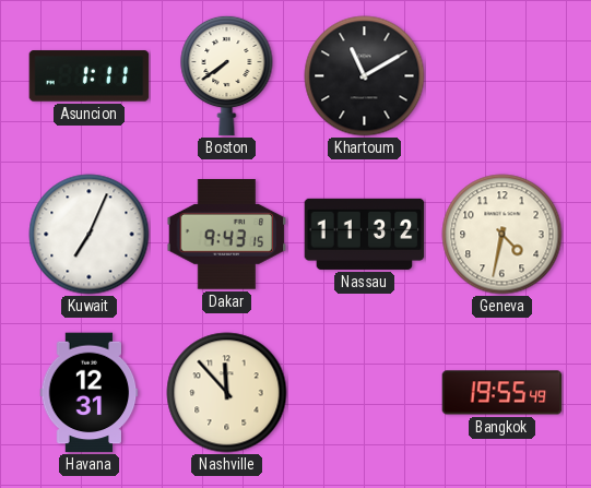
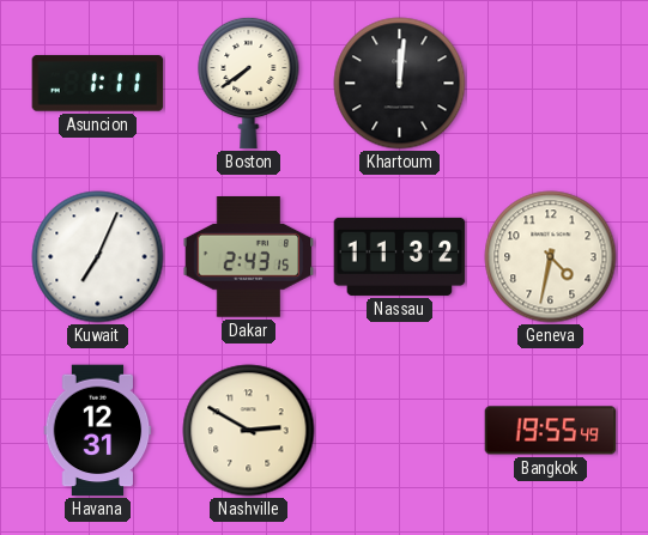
Khartoum: 11:10 -> 12:01 (400, 84)
Dakar: 9:43 -> 2:43 (249, 257)
Nashville: 11:53 -> 2:50 (249, 431)
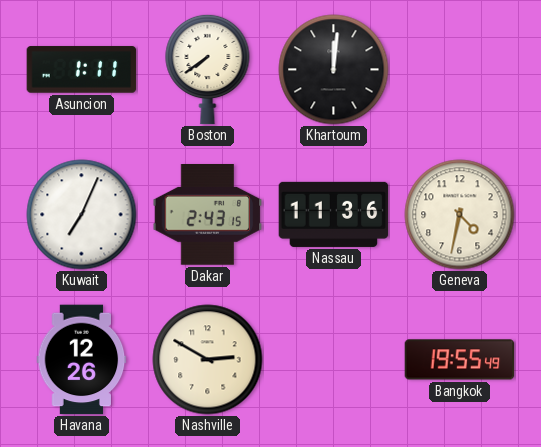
Nassau: 11:32 -> 11:36 (334, 214)
Havana: 12:31 -> 12:26 (82, 360)
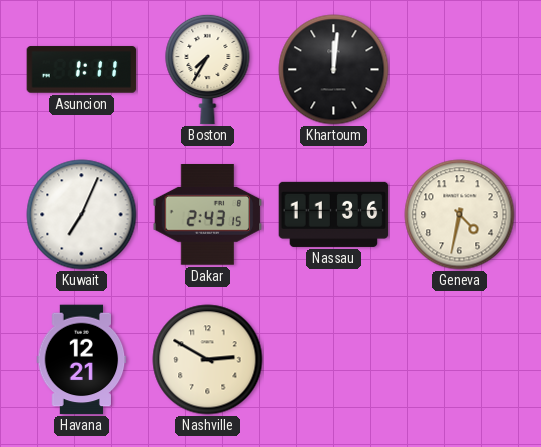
Boston: 7:39 -> 7:35 (208, 69)
Havana: 12:26 -> 12:21 (82, 360)
Bangkok: 19:55 -> none (460, 360)
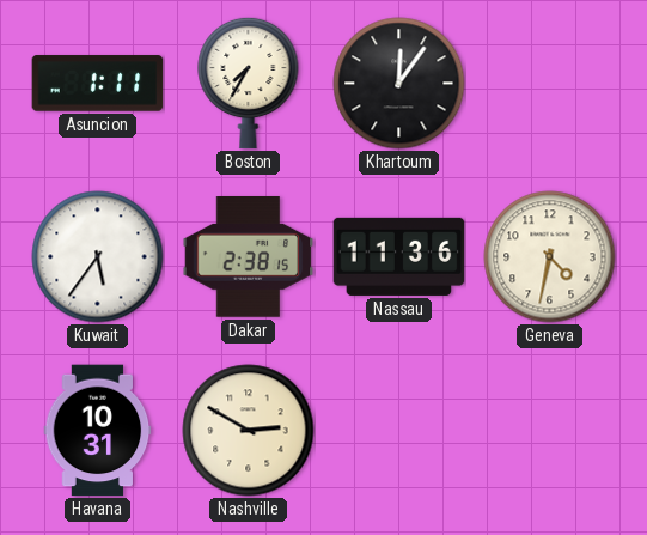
Khartoum: 12:01 -> 12:06 (399, 84)
Kuwait: 7:04 -> 5:36 (98, 257)
Dakar: 2:43 -> 2:38 (249, 257)
Havana: 12:21 -> 10:31 (98, 431)
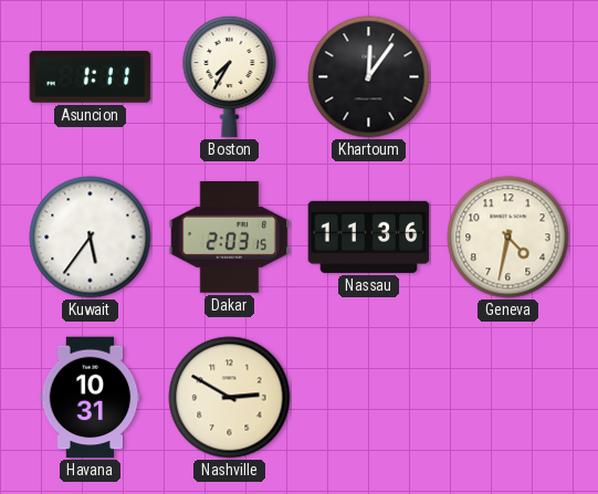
Dakar: 2:38 -> 2:03 (230, 238)
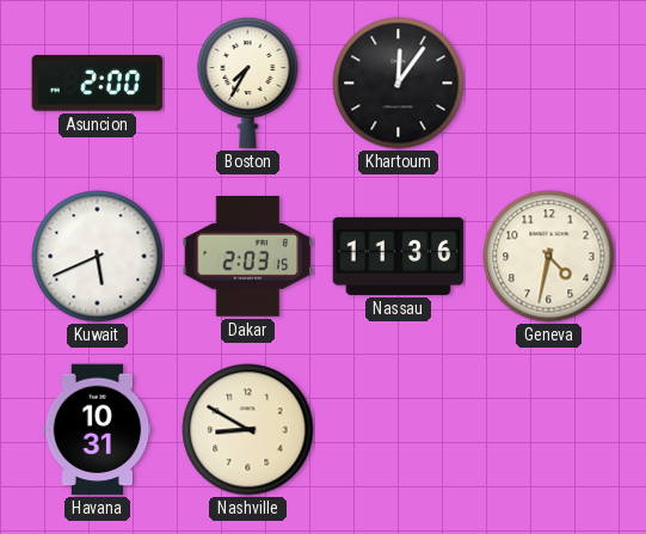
Asuncion: 1:11 -> 2:00 (98, 84)
Kuwait: 5:36 -> 5:41 (98, 257)
Nashville: 2:50 -> 8:50 (248, 430)
